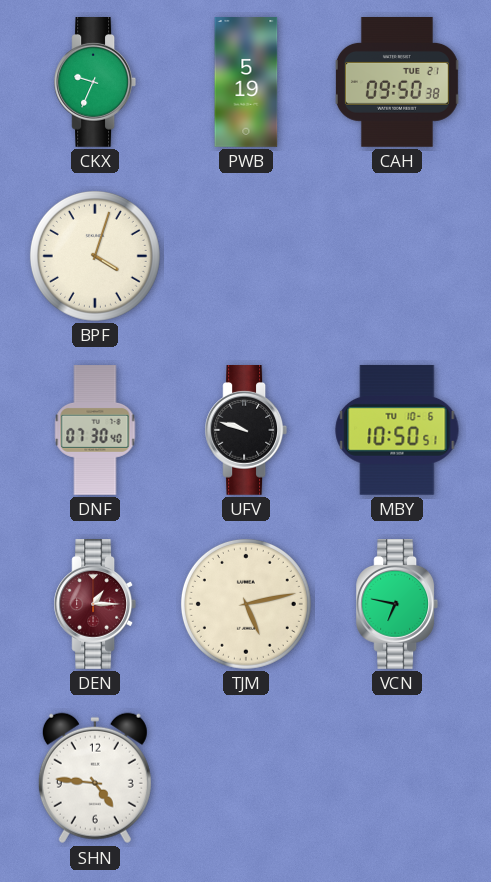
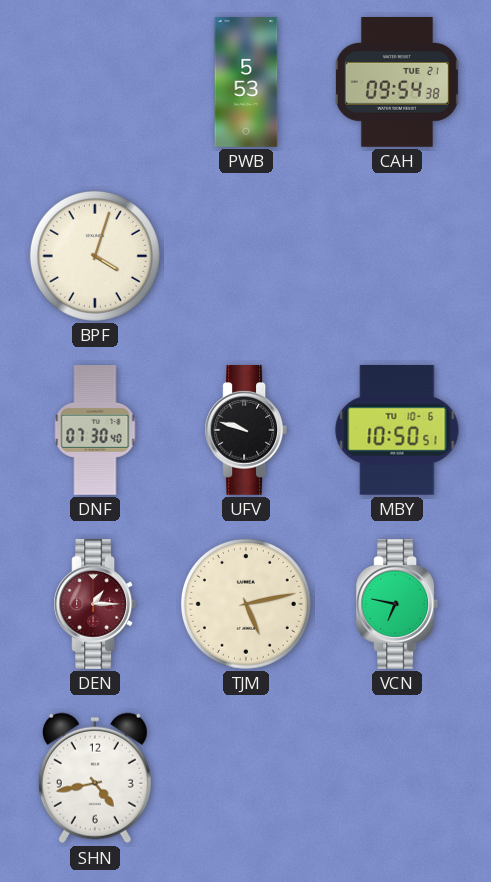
CKX: 9:34 -> none (95, 83)
PWB: 5:19 -> 5:53 (246, 82)
CAH: 09:50 -> 09:54 (397, 83)
SHN: 4:46 -> 4:43 (95, 778)
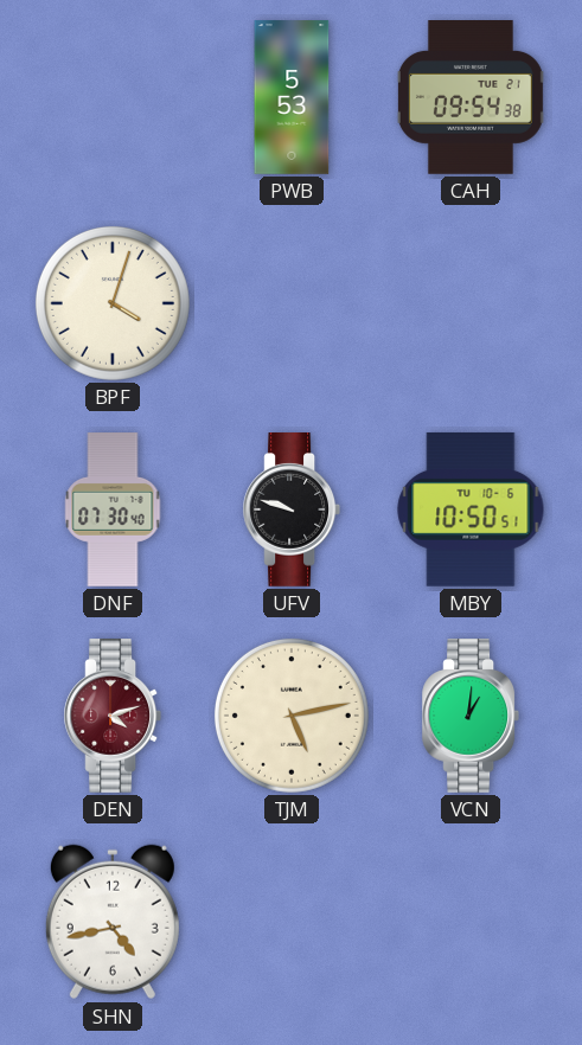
DEN: 1:15 -> 4:12 (113, 717)
VCN: 6:47 -> 1:01 (471, 717)
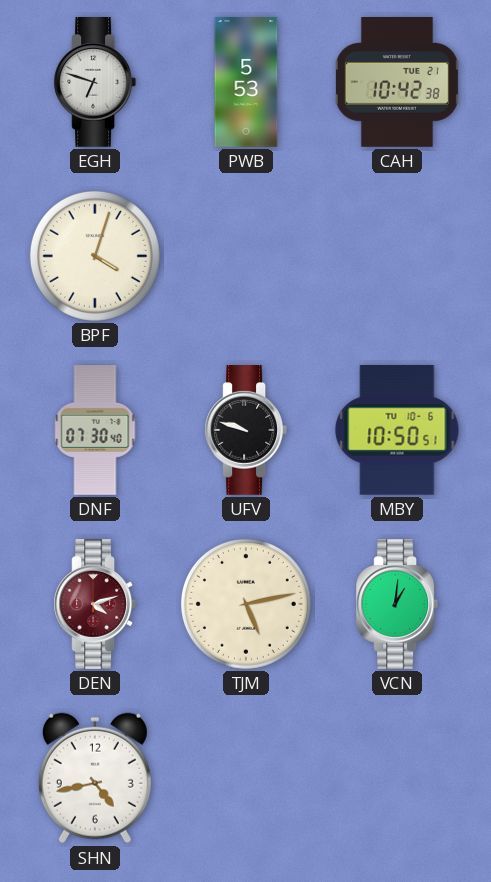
EGH: none -> 6:48 (95, 83)
CAH: 09:54 -> 10:42 (397, 83)
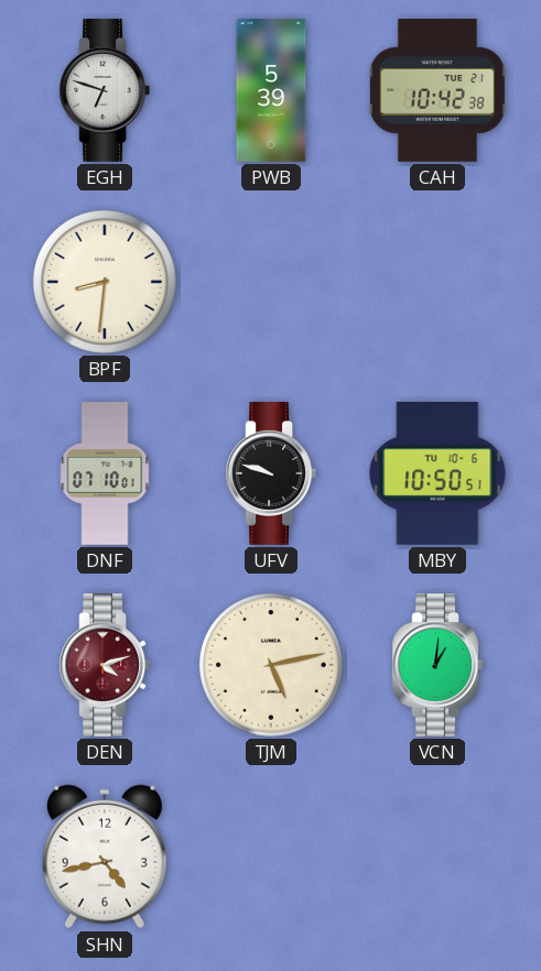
PWB: 5:53 -> 5:39 (271, 90)
BPF: 4:03 -> 8:31 (105, 282)
DNF: 07:30 -> 07:10 (105, 473)
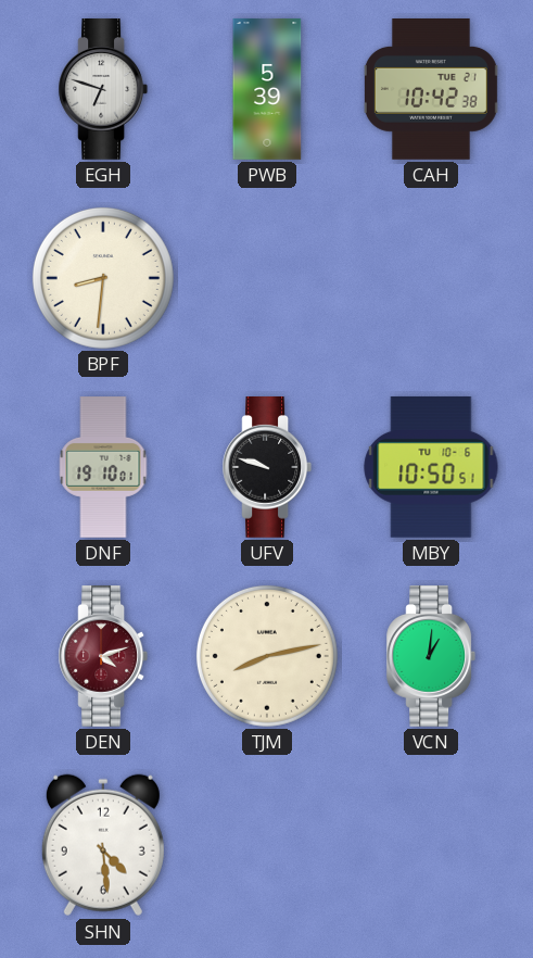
DNF: 07:10 -> 19:10 (103, 467)
TJM: 5:13 -> 8:13 (267, 656)
SHN: 4:43 -> 4:29 (103, 845)
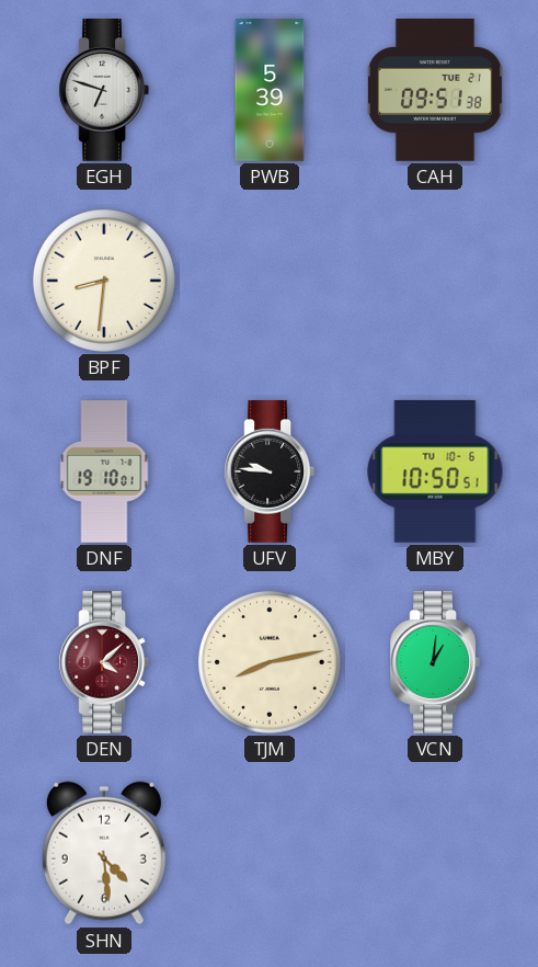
CAH: 10:42 -> 09:51 (435, 91)
UFV: 9:48 -> 9:46 (270, 473)
DEN: 4:12 -> 4:08 (104, 663)
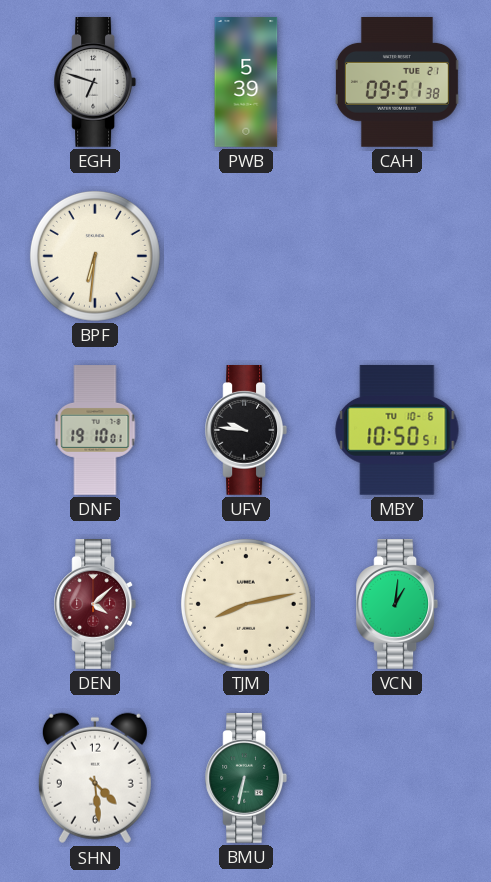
BPF: 8:31 -> 6:31 (95, 256)
BMU: none -> 6:32 (246, 779)
